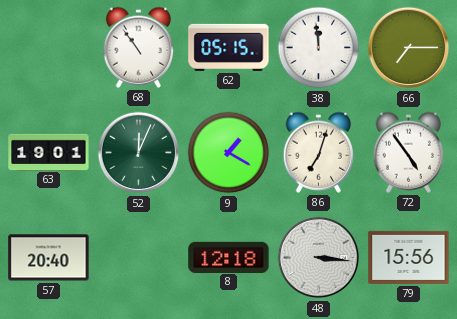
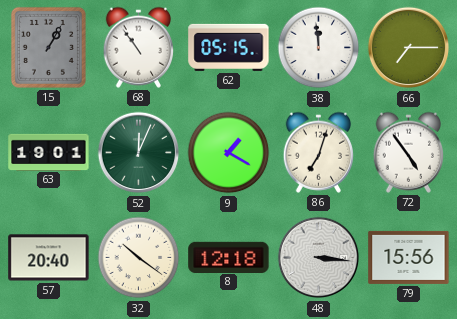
15: none -> 1:05 (48, 47)
32: none -> 10:21 (139, 258)
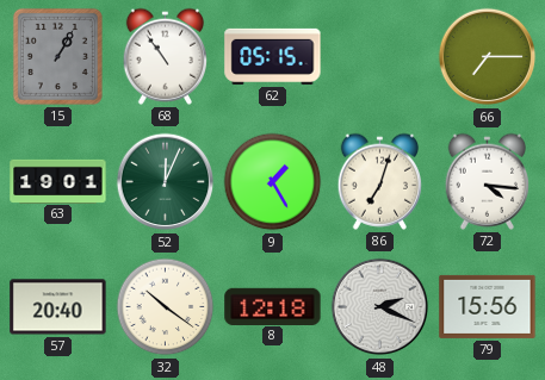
38: 11:59 -> none (319, 48)
9: 1:20 -> 1:25 (273, 182)
72: 4:54 -> 4:16 (487, 181)
48: 3:16 -> 2:19 (380, 307)
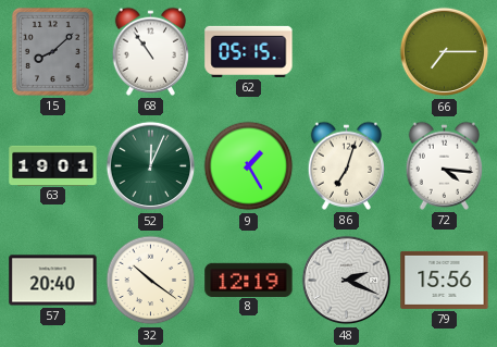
15: 1:05 -> 8:08 (52, 51)
8: 12:18 -> 12:19 (249, 280)
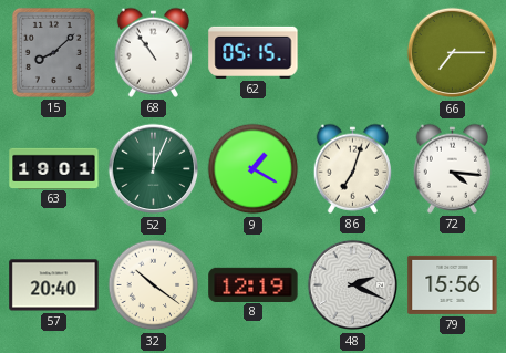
9: 1:25 -> 1:20 (254, 169)
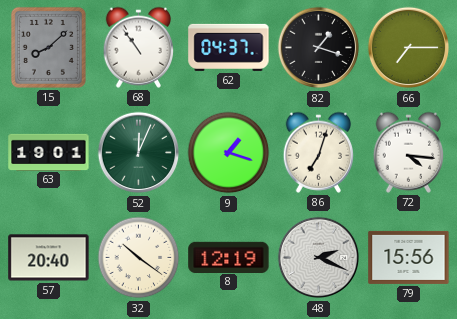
62: 05:15 -> 04:37 (229, 47)
82: none -> 1:18 (319, 48)
9: 1:20 -> 1:18 (229, 153)
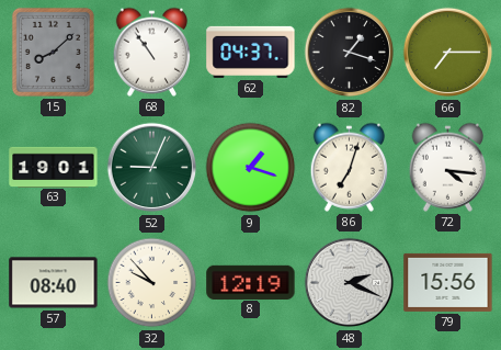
52: 12:04 -> 9:04 (152, 168)
57: 20:40 -> 08:40 (54, 283)
32: 10:21 -> 9:53 (152, 283)
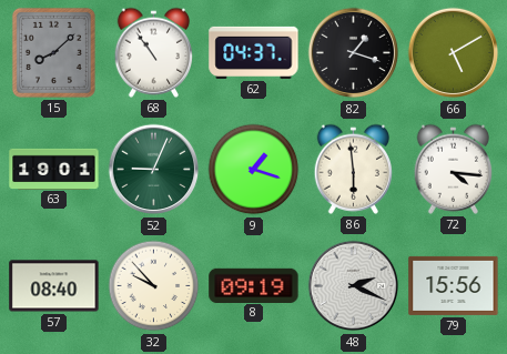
66: 7:15 -> 5:10 (454, 53)
86: 7:03 -> 5:59 (353, 169)
8: 12:19 -> 09:19 (254, 285)
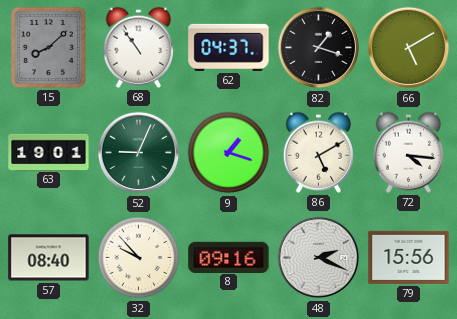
86: 5:59 -> 5:10 (318, 152)
8: 09:19 -> 09:16 (229, 257)
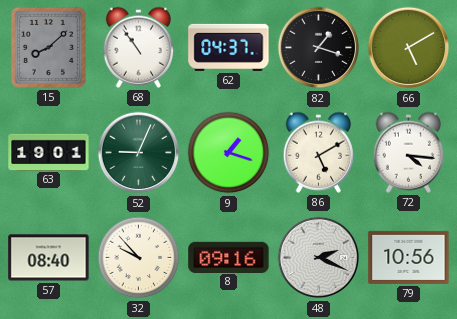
79: 15:56 -> 10:56 (409, 257)
